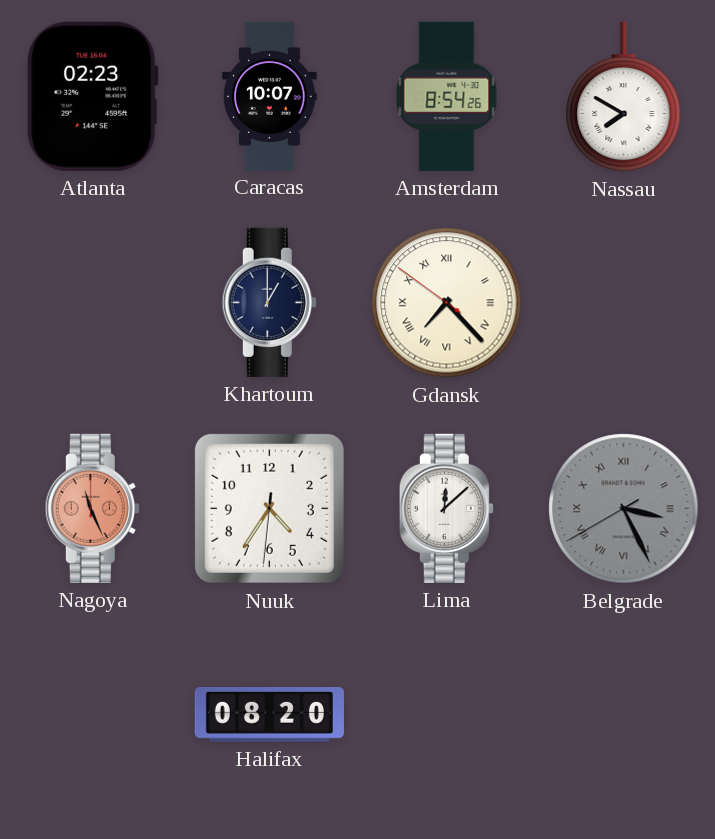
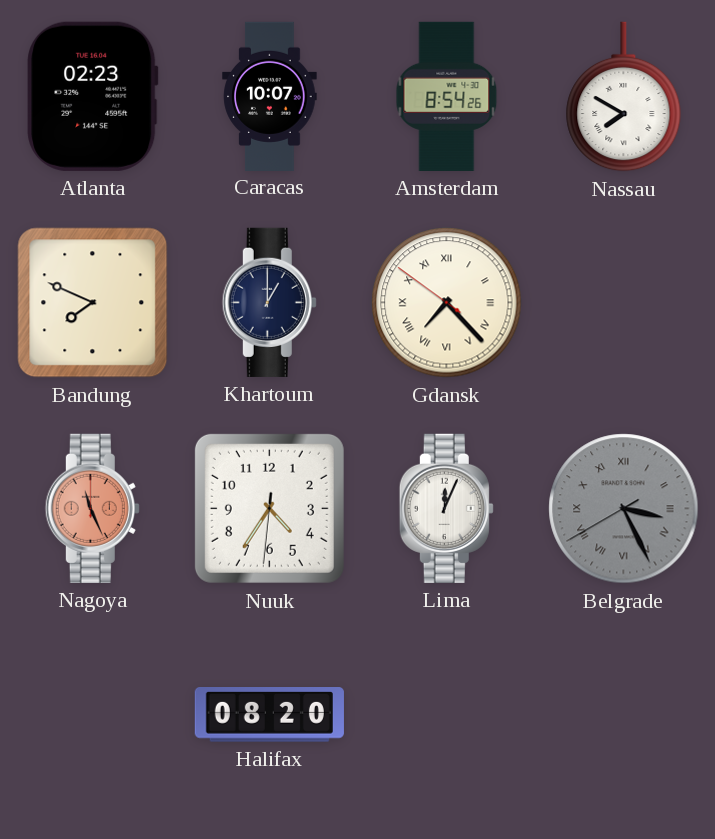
Bandung: none -> 7:49 (93, 303)
Lima: 12:08 -> 12:04 (446, 508)
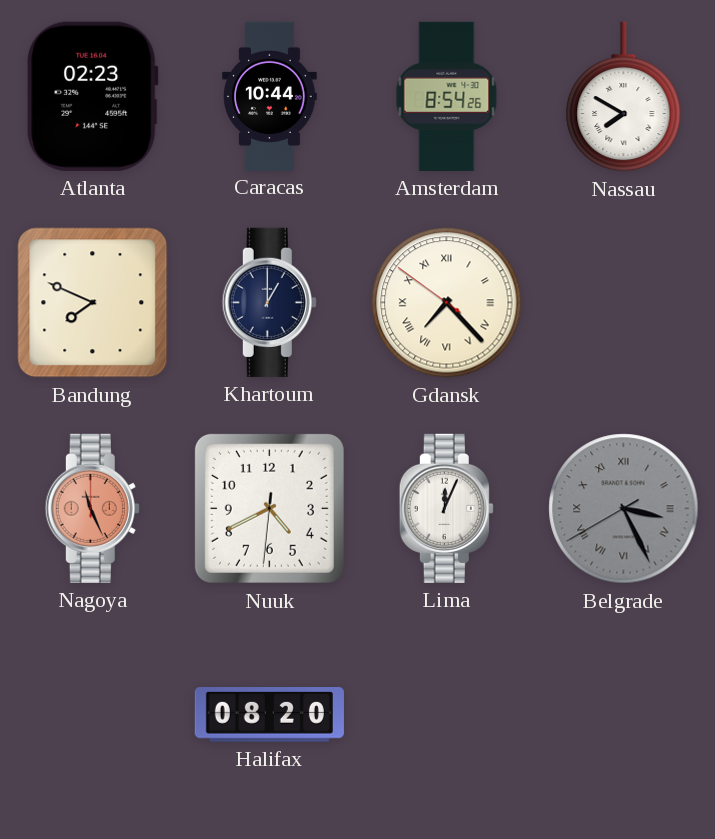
Caracas: 10:07 -> 10:44 (270, 96)
Nuuk: 4:35 -> 4:40 (269, 508)
